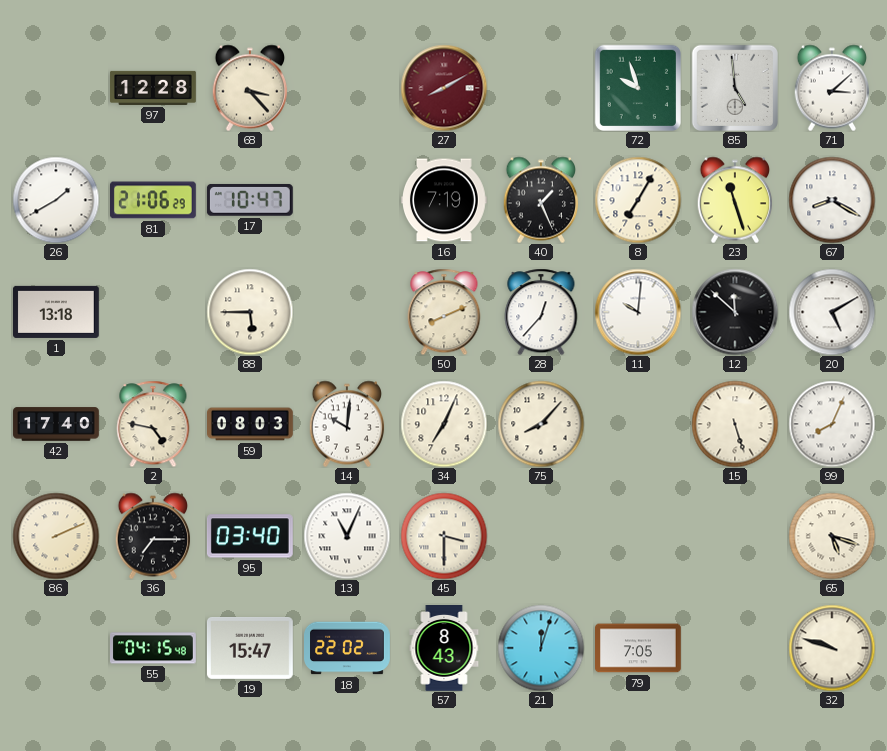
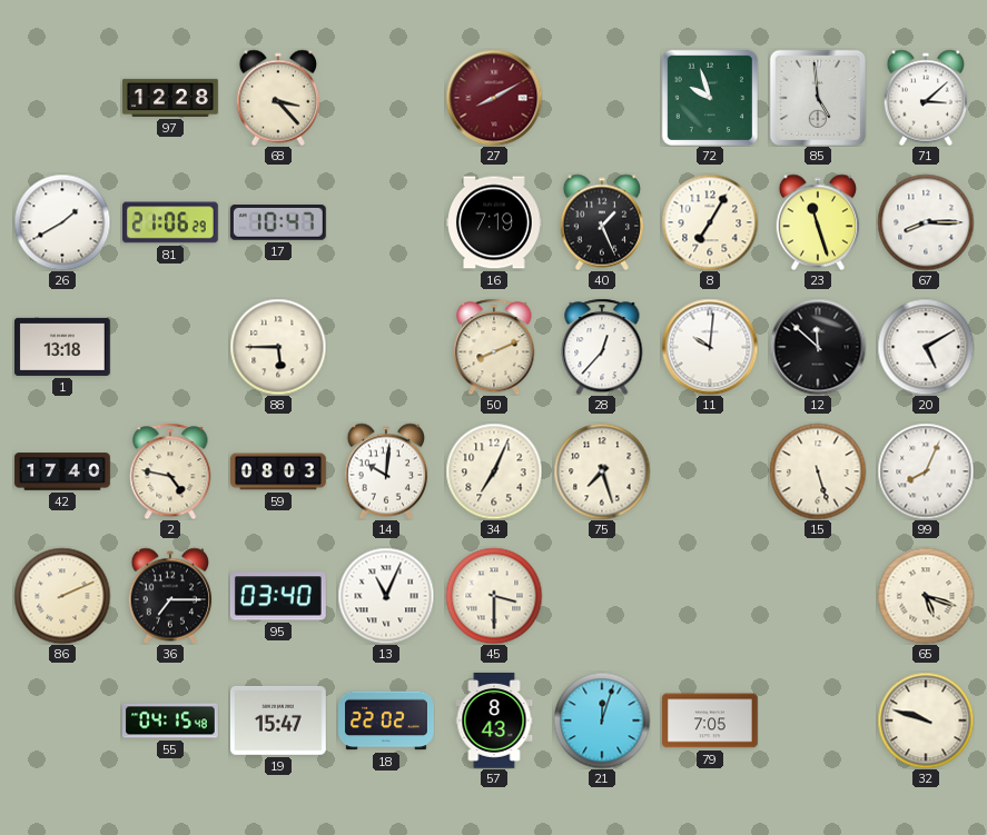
67: 8:20 -> 8:15 (926, 222)
75: 8:07 -> 7:27 (602, 471)
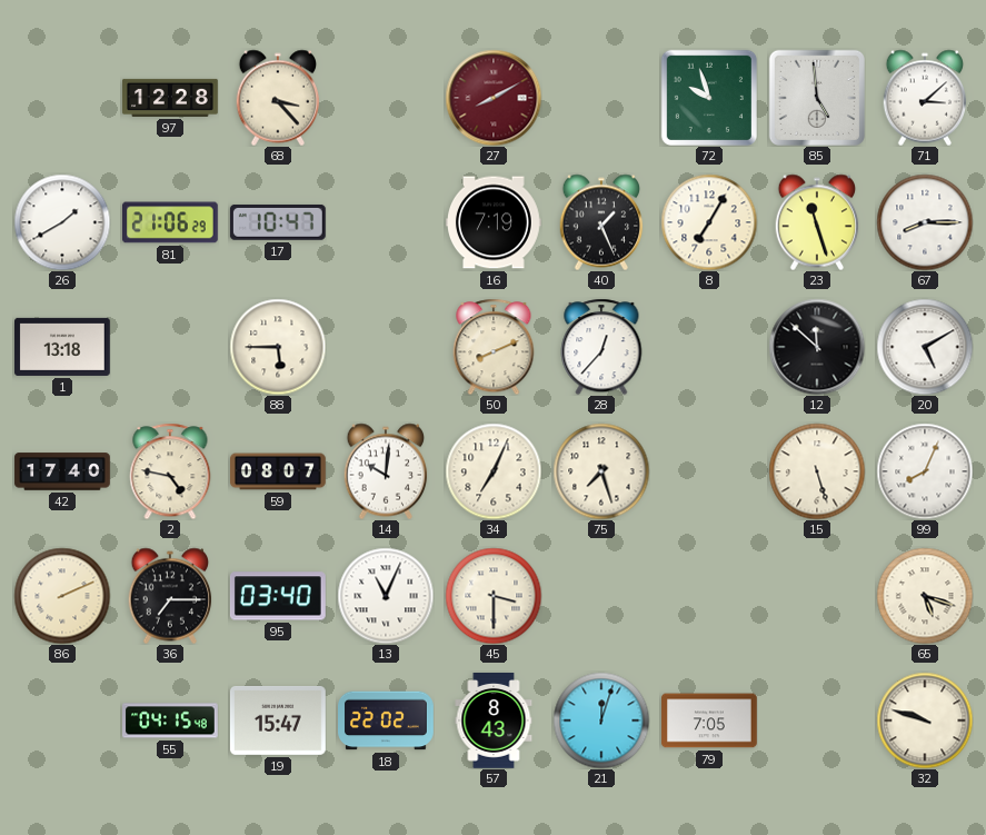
11: 10:01 -> none (710, 347)
59: 08:03 -> 08:07 (279, 471)
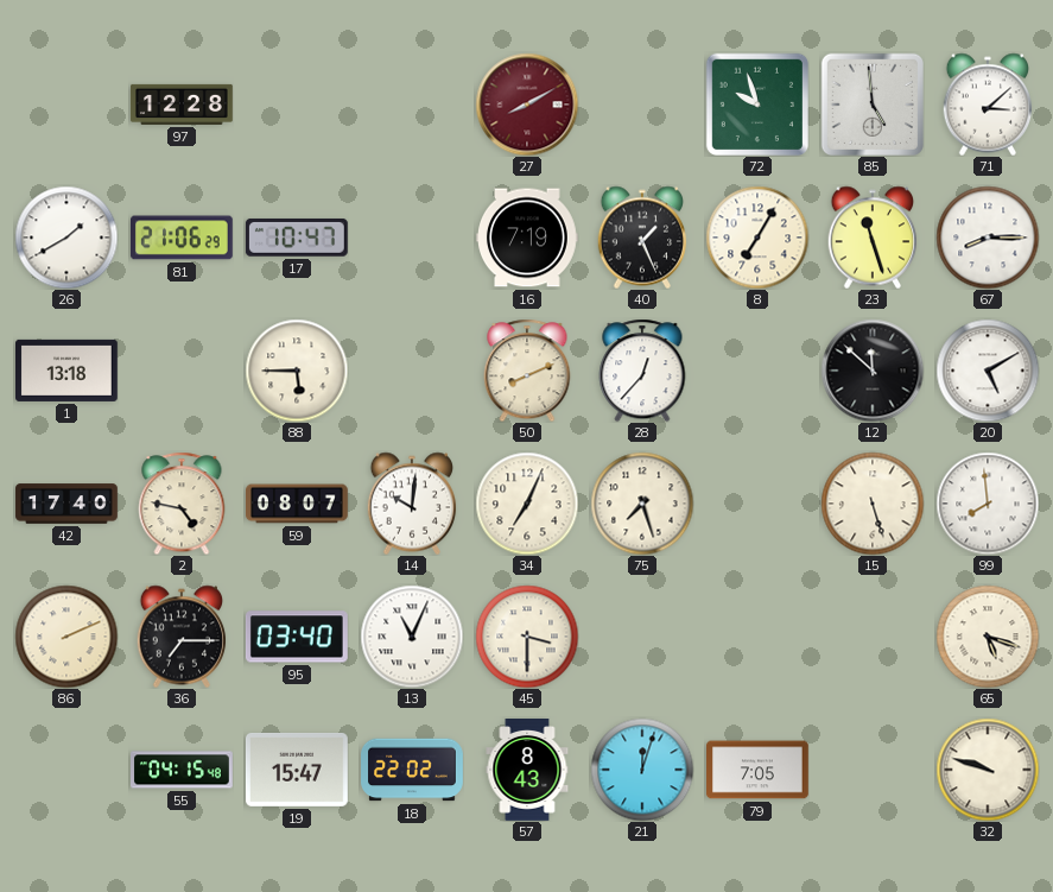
68: 3:23 -> none (278, 98)
99: 8:04 -> 7:59 (988, 504)
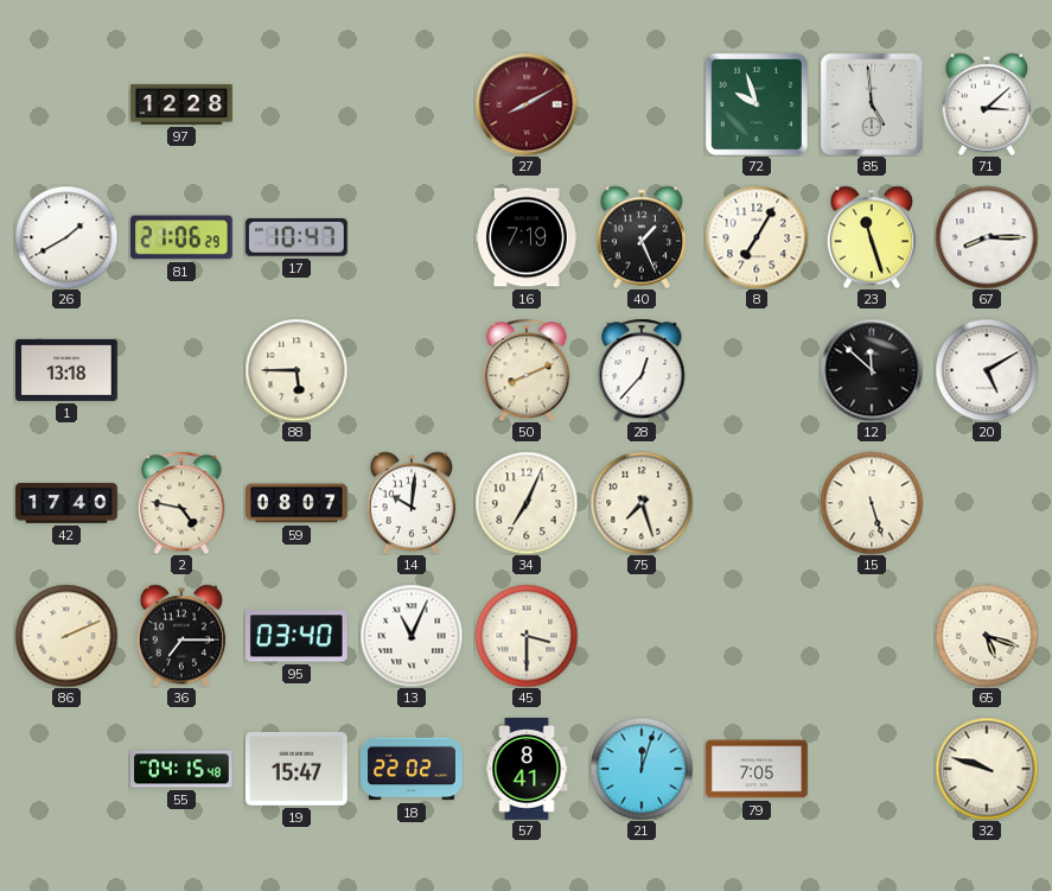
99: 7:59 -> none (988, 504)
57: 8:43 -> 8:41 (527, 770)
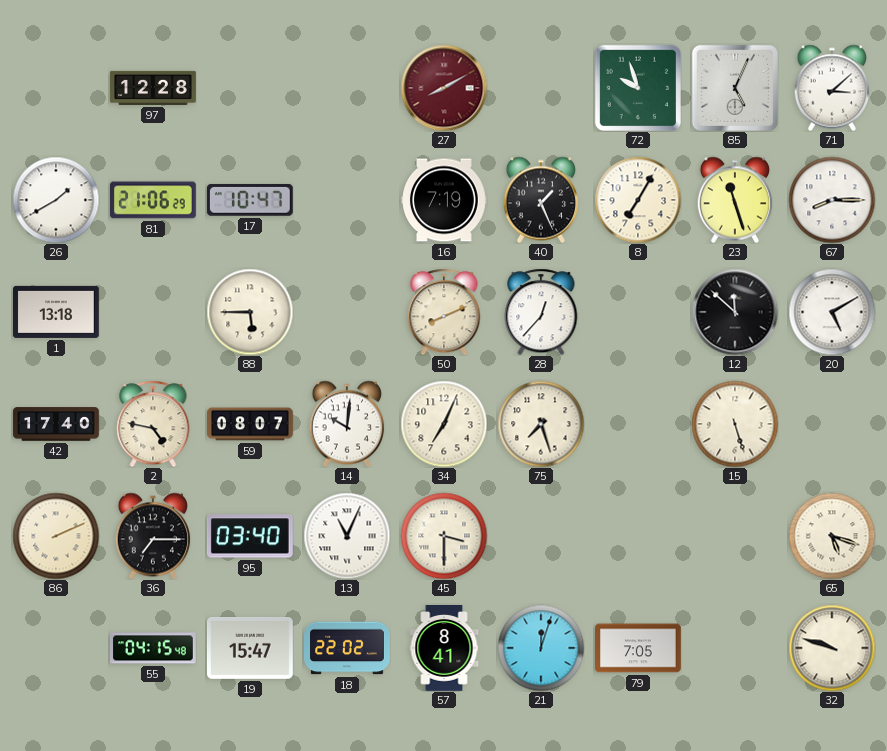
85: 4:59 -> 5:04 (735, 88)
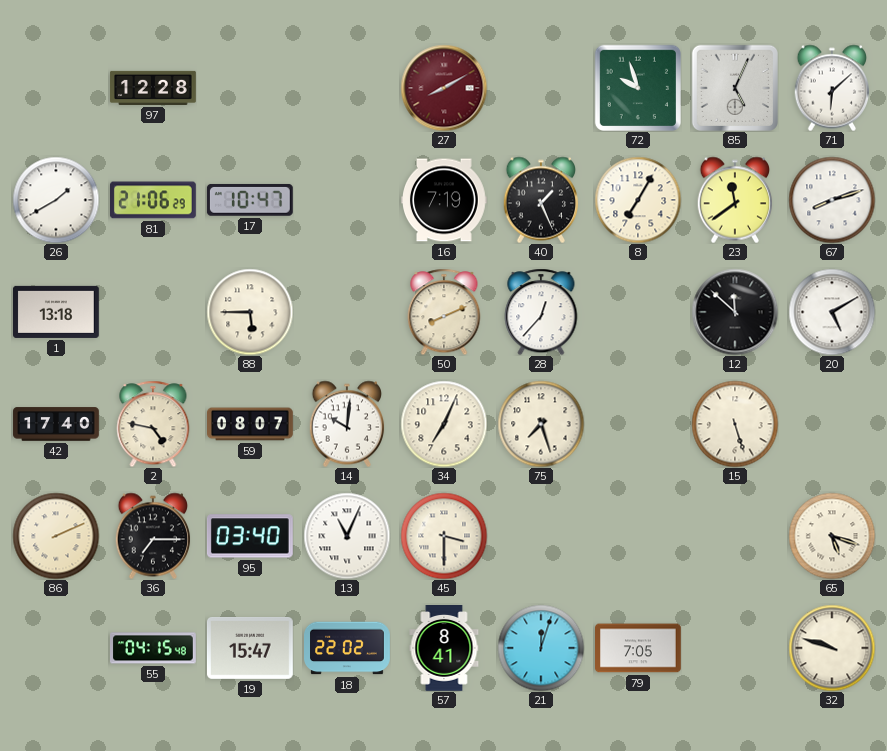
71: 3:08 -> 6:08 (832, 88)
23: 11:27 -> 11:39 (735, 200)
67: 8:15 -> 8:12 (832, 200)
